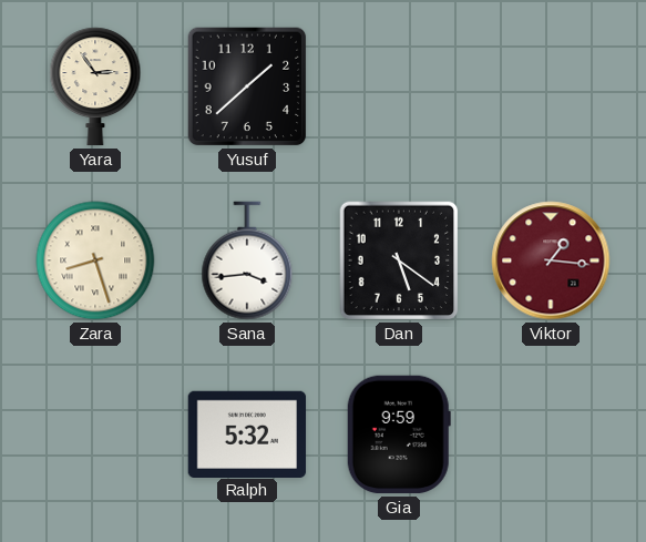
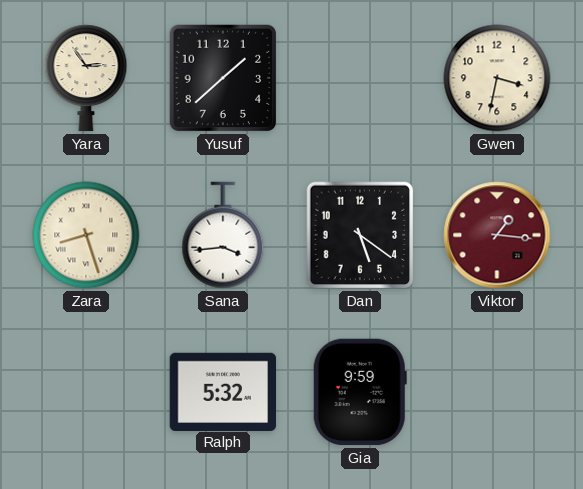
Gwen: none -> 3:32 (497, 78)
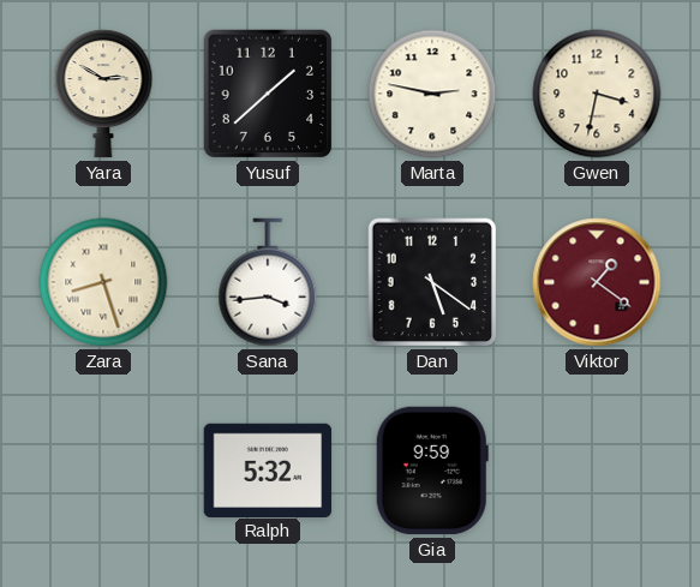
Yara: 2:54 -> 2:50 (103, 94)
Marta: none -> 2:47 (432, 94)
Viktor: 1:16 -> 1:21 (597, 282)
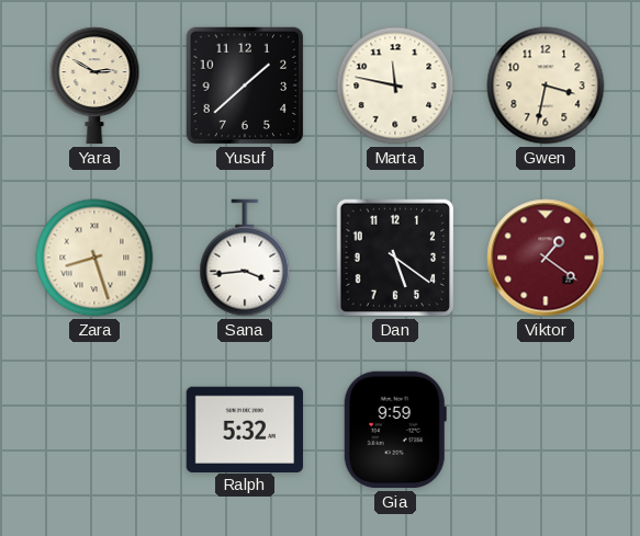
Marta: 2:47 -> 11:47 (395, 85)
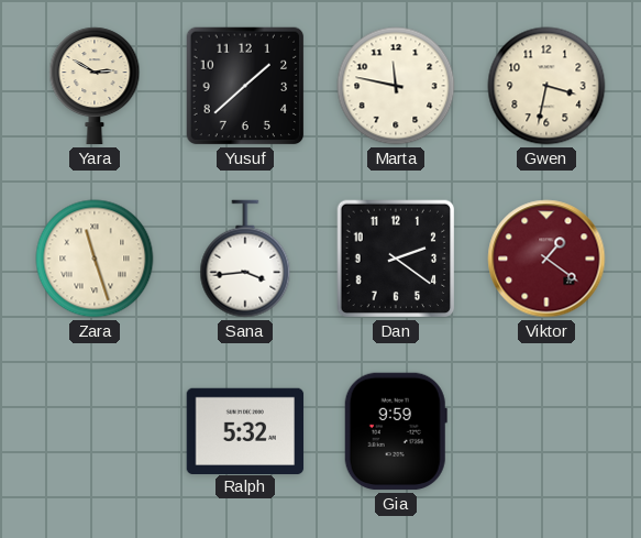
Zara: 8:27 -> 11:27 (95, 259)
Dan: 5:21 -> 2:21 (396, 259)
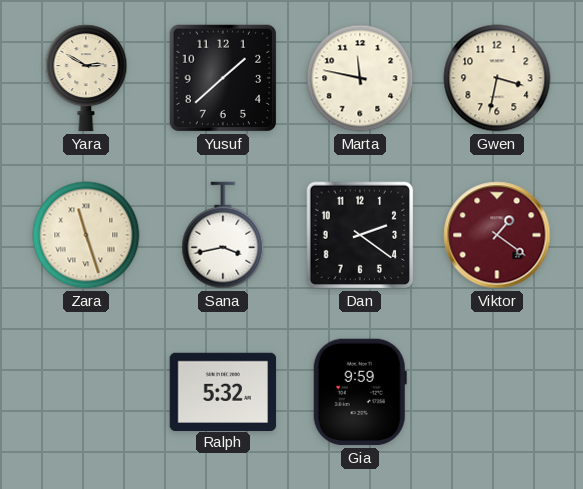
Sana: 3:44 -> 3:43 (223, 235)
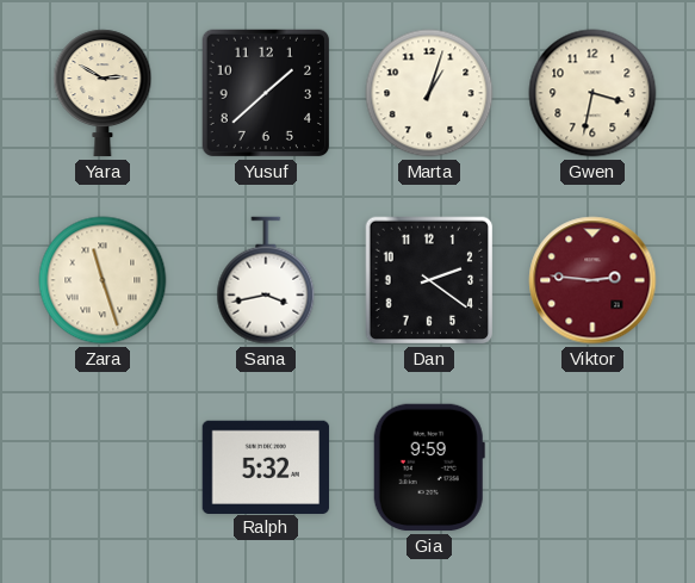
Marta: 11:47 -> 1:03 (429, 93)
Viktor: 1:21 -> 2:46 (592, 280)
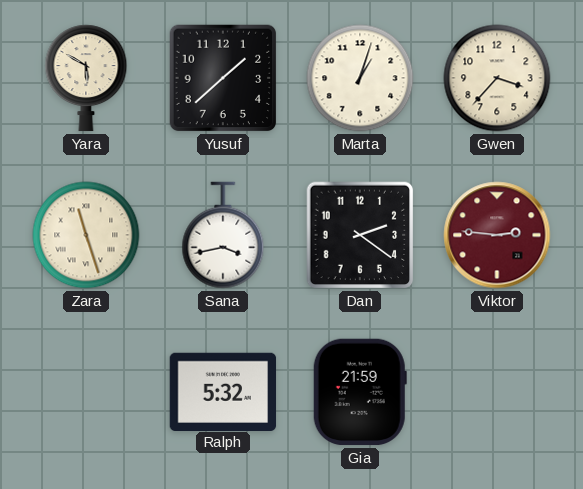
Yara: 2:50 -> 5:50 (86, 78)
Gwen: 3:32 -> 3:37 (497, 78)
Gia: 9:59 -> 21:59 (360, 392)
